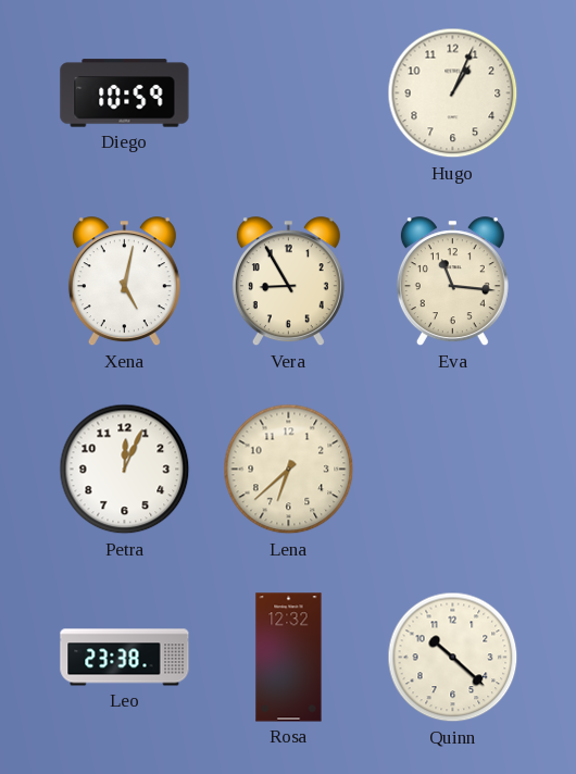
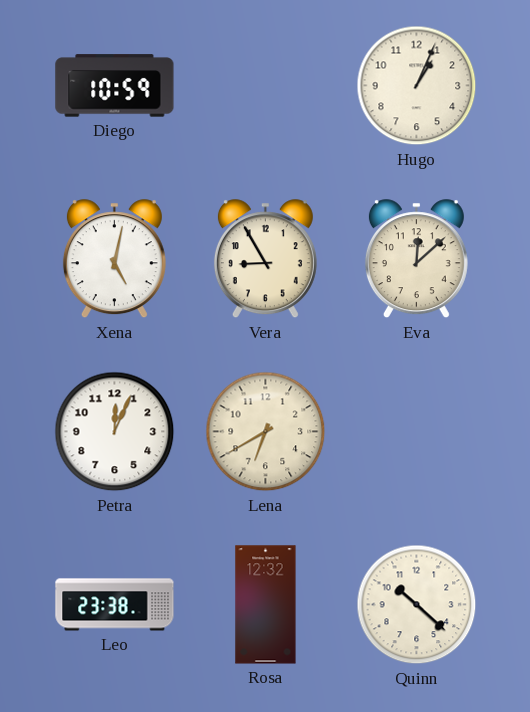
Eva: 11:16 -> 12:08 (416, 259)
Lena: 6:38 -> 6:40 (266, 432)
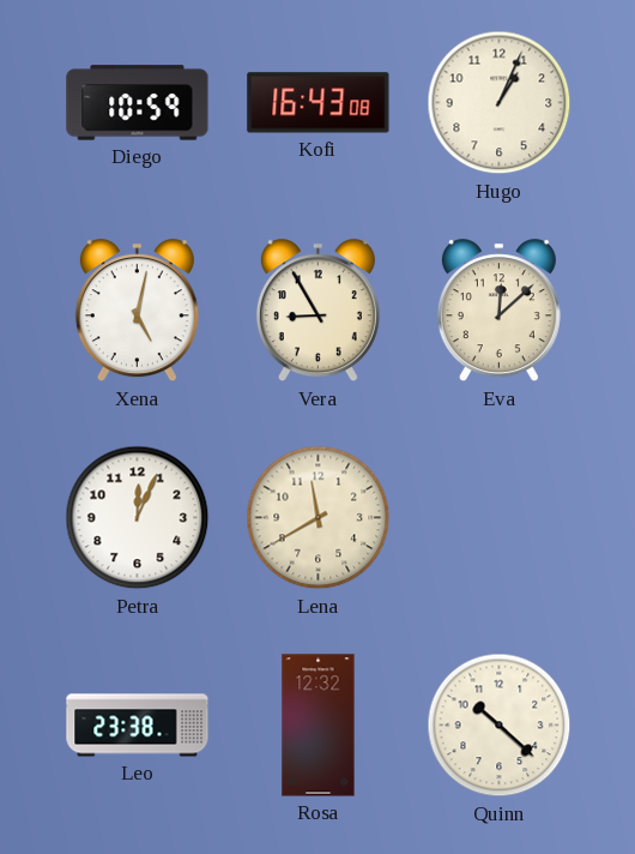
Kofi: none -> 16:43 (319, 103)
Lena: 6:40 -> 11:40 (319, 518)
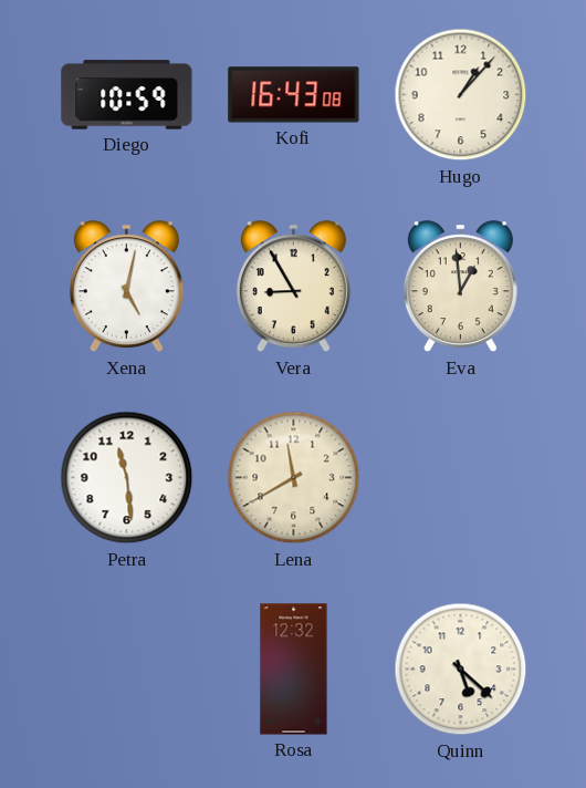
Hugo: 1:04 -> 1:07 (461, 95)
Eva: 12:08 -> 12:59 (460, 287)
Petra: 12:04 -> 11:29 (127, 478)
Leo: 23:38 -> none (138, 726)
Quinn: 10:22 -> 5:22 (461, 670)
